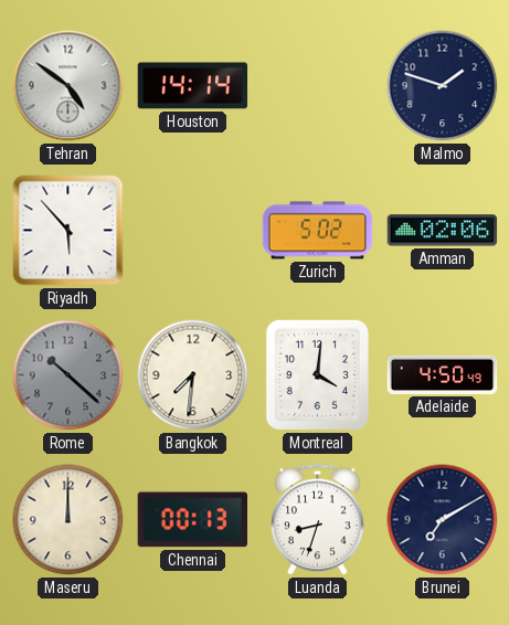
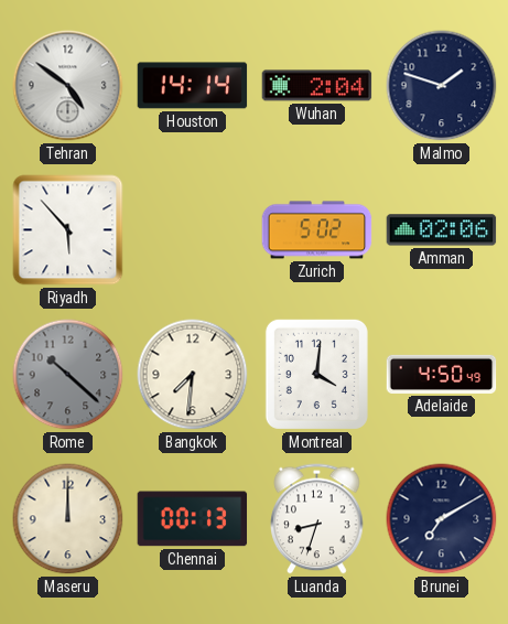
Wuhan: none -> 2:04 (317, 86)
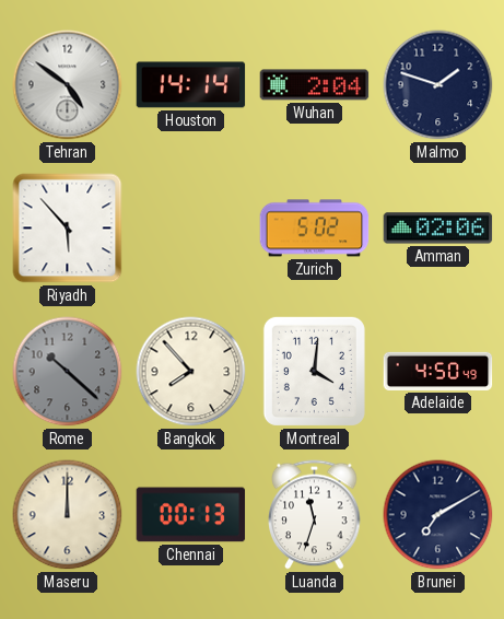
Bangkok: 7:31 -> 7:53 (191, 372)
Luanda: 8:33 -> 11:33 (315, 515)
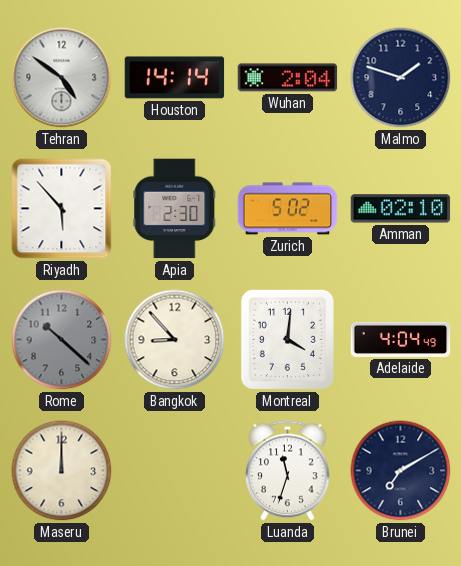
Apia: none -> 2:30 (175, 209)
Amman: 02:06 -> 02:10 (401, 209)
Bangkok: 7:53 -> 8:53 (175, 340)
Adelaide: 4:50 -> 4:04 (401, 339)
Chennai: 00:13 -> none (191, 515)
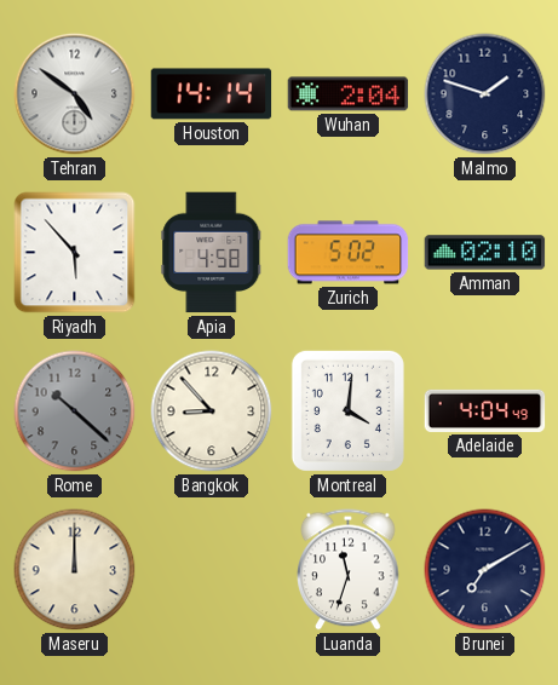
Apia: 2:30 -> 4:58 (212, 253)
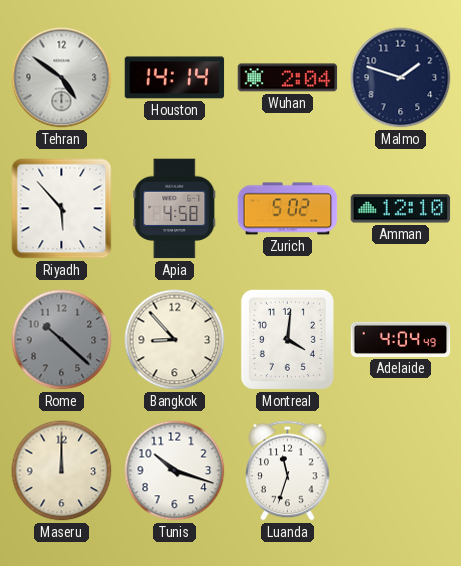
Amman: 02:10 -> 12:10 (401, 209)
Tunis: none -> 10:18 (175, 471)
Brunei: 7:10 -> none (485, 570)
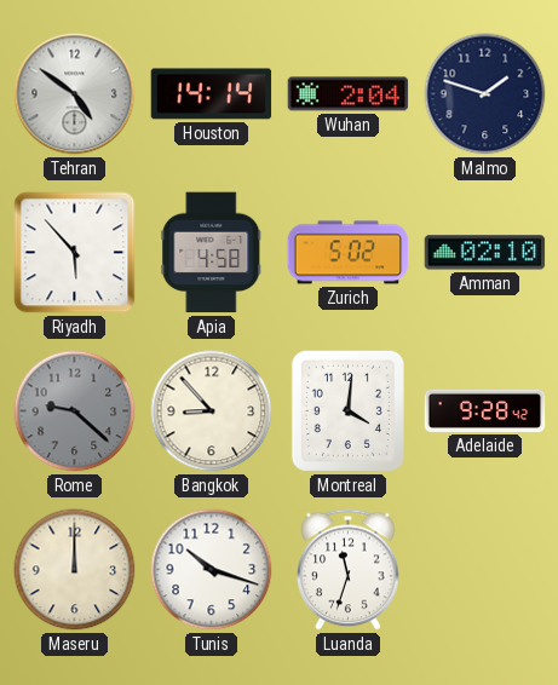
Amman: 12:10 -> 02:10 (485, 253)
Rome: 10:22 -> 9:22 (75, 411)
Adelaide: 4:04 -> 9:28 (485, 410)
